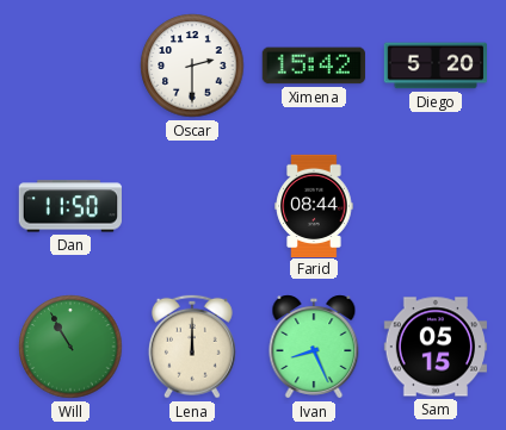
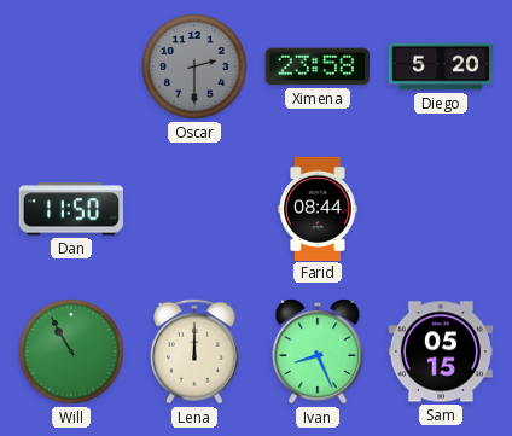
Oscar dial: white -> grey (194, 66)
Ximena: 15:42 -> 23:58 (318, 66)
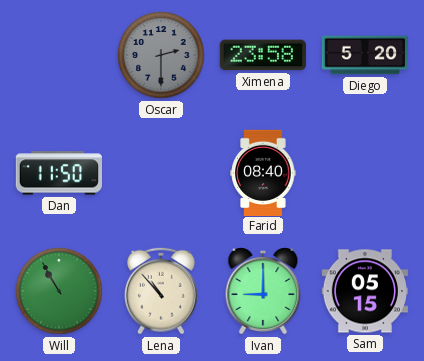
Farid: 08:44 -> 08:40 (263, 172)
Lena: 12:00 -> 10:53 (161, 291)
Ivan: 8:26 -> 9:00 (263, 291)
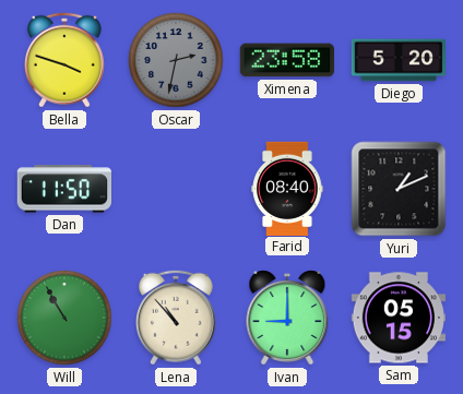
Bella: none -> 3:48 (64, 60)
Oscar: 2:30 -> 2:32 (176, 60)
Yuri: none -> 1:11 (399, 189)
